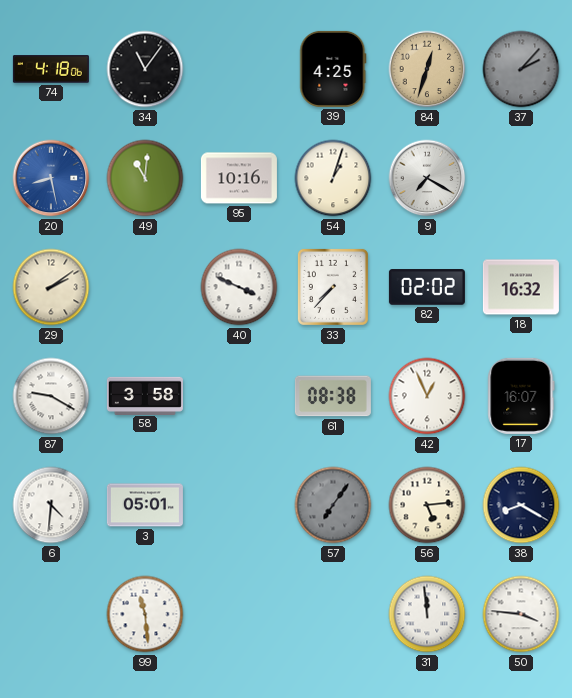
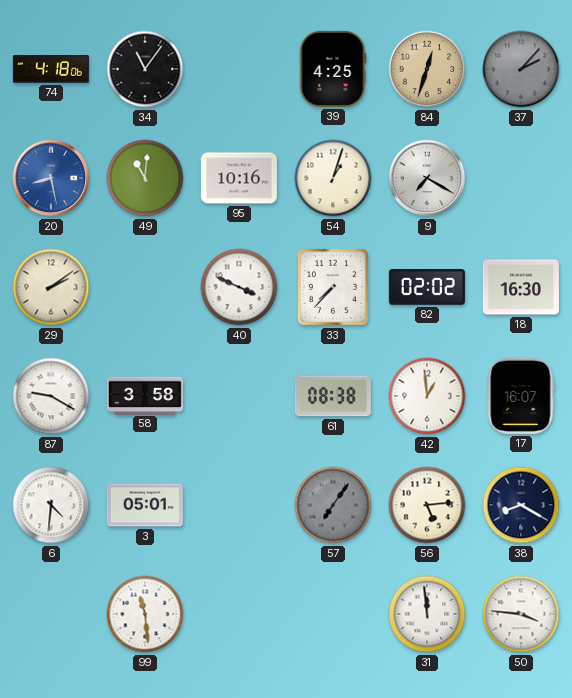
18: 16:32 -> 16:30 (521, 287)
42: 12:56 -> 12:59 (427, 396)
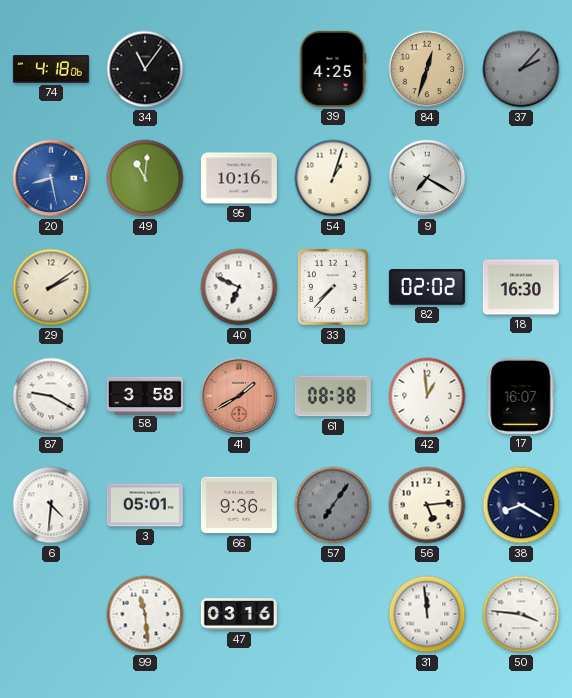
40: 3:49 -> 6:49 (239, 287)
41: none -> 1:40 (239, 396)
66: none -> 9:36 (239, 505)
47: none -> 03:16 (239, 614)
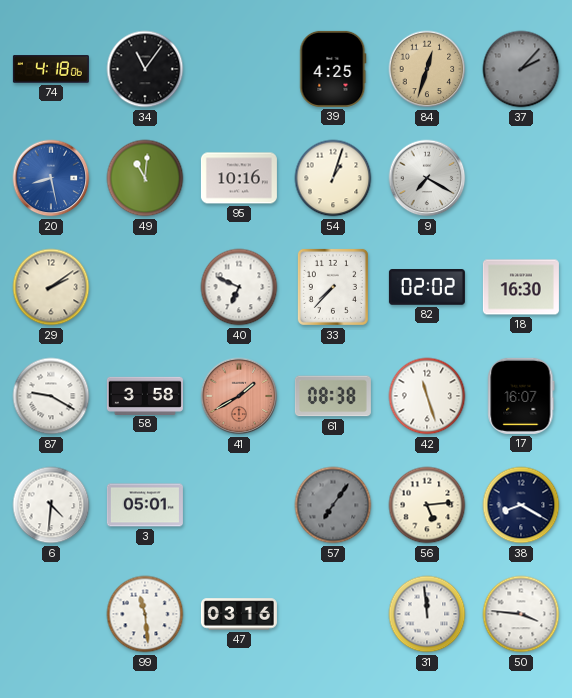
42: 12:59 -> 11:27 (427, 396)
66: 9:36 -> none (239, 505)
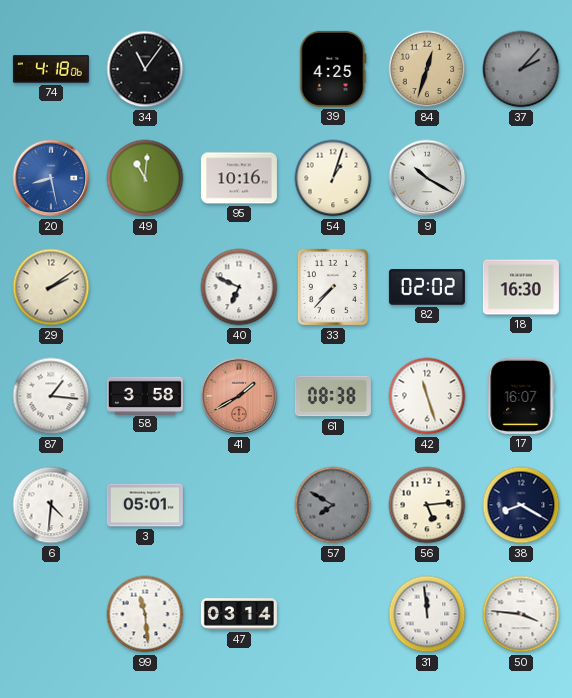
9: 7:20 -> 10:20 (427, 178)
87: 9:20 -> 1:16 (51, 396)
57: 7:06 -> 7:50 (333, 505)
47: 03:16 -> 03:14 (239, 614)
